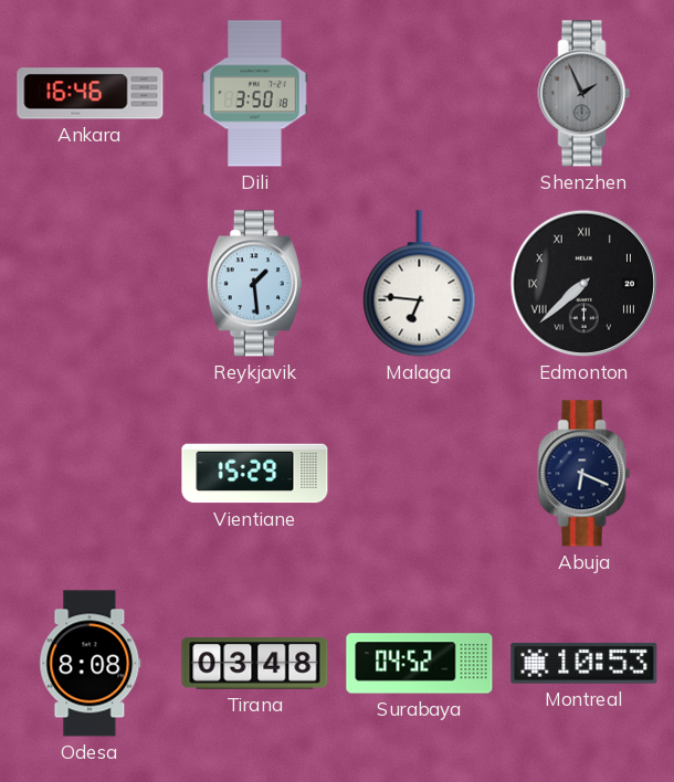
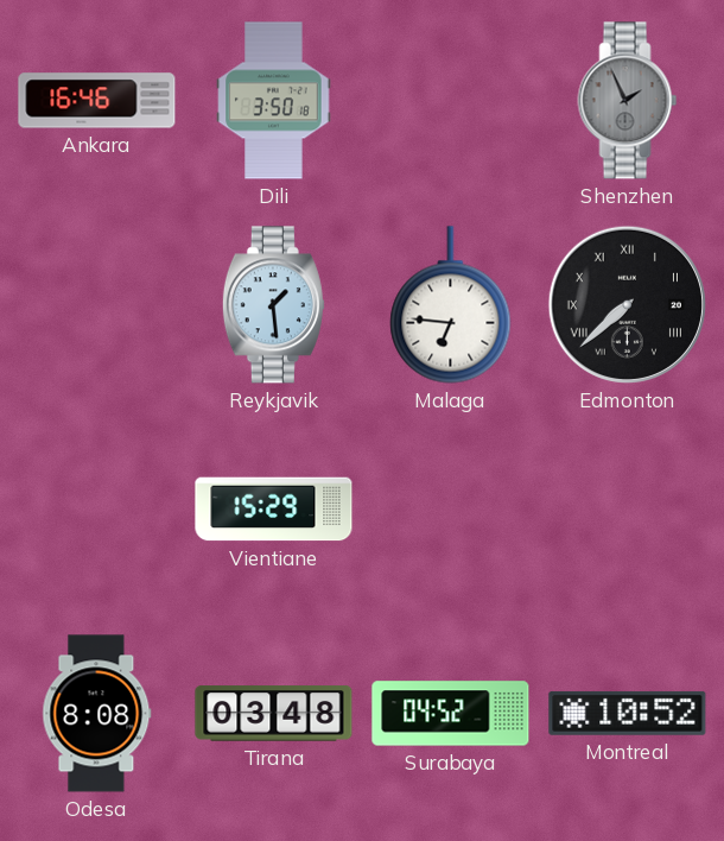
Abuja: 6:19 -> none (585, 474)
Montreal: 10:53 -> 10:52 (628, 713)
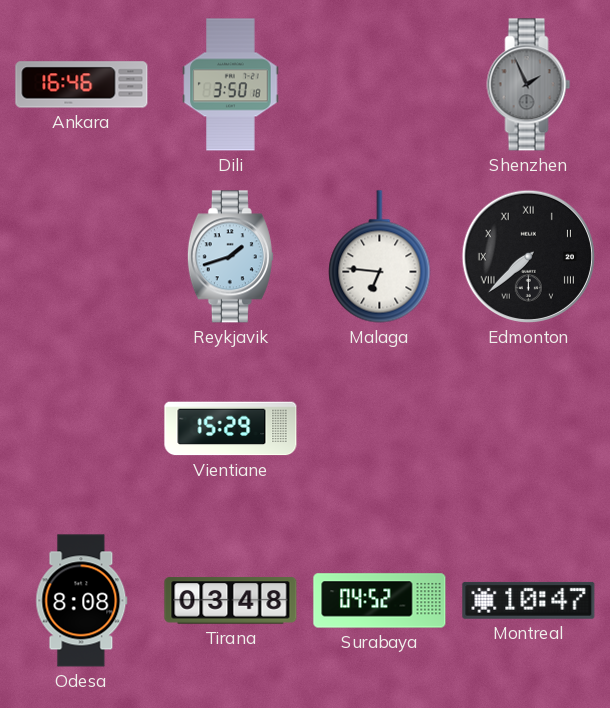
Reykjavik: 1:29 -> 1:42 (230, 257)
Montreal: 10:52 -> 10:47 (529, 600)
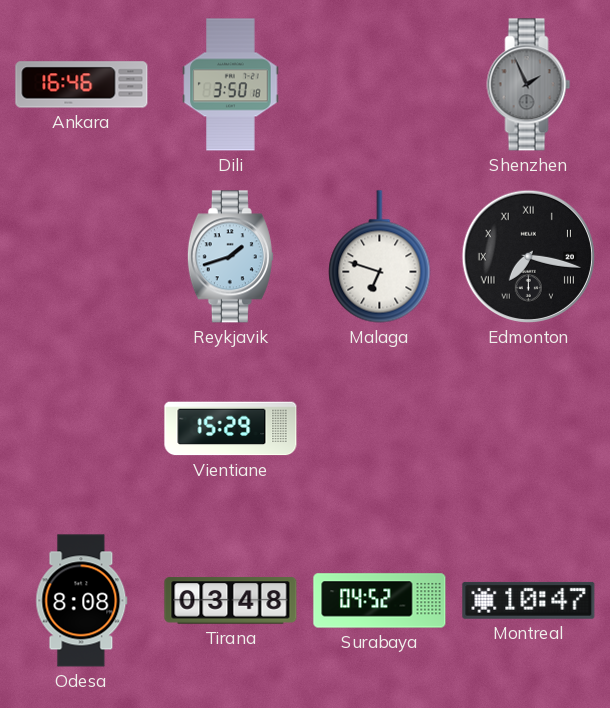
Malaga: 6:46 -> 6:48 (380, 257)
Edmonton: 7:38 -> 7:17 (528, 256)
